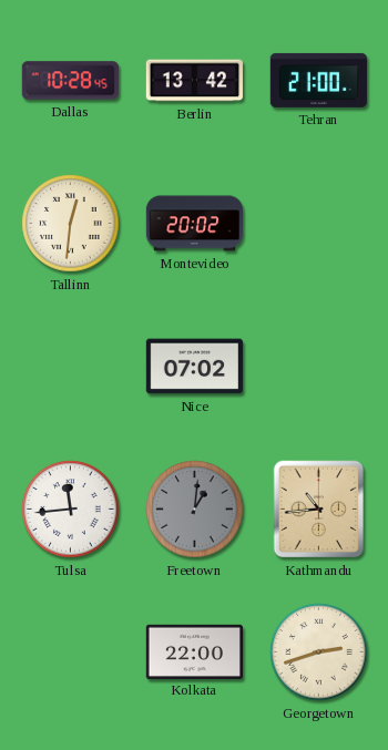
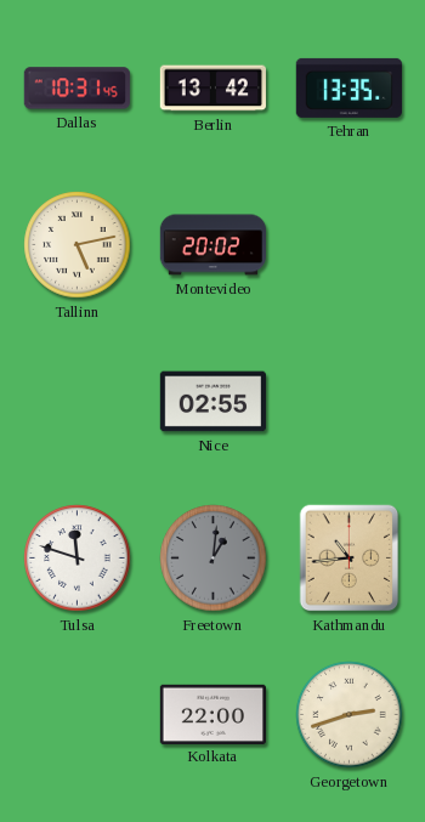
Dallas: 10:28 -> 10:31 (76, 89)
Tehran: 21:00 -> 13:35 (348, 87)
Tallinn: 12:31 -> 5:13 (78, 245)
Nice: 07:02 -> 02:55 (212, 402)
Tulsa: 11:44 -> 11:48 (78, 559)
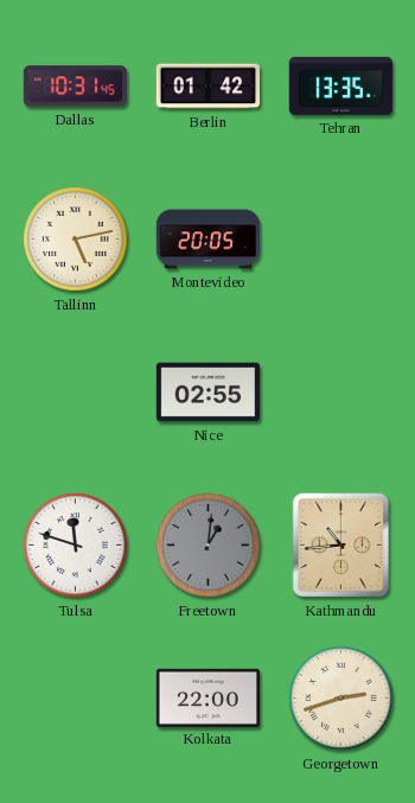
Berlin: 13:42 -> 01:42 (207, 87)
Montevideo: 20:02 -> 20:05 (207, 240)
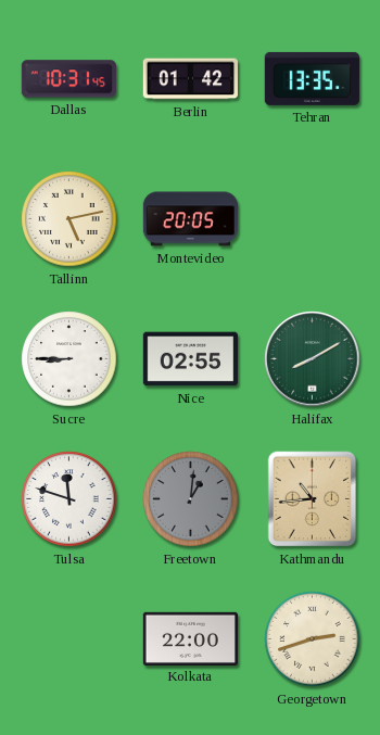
Sucre: none -> 8:45 (69, 359)
Halifax: none -> 8:10 (313, 359)
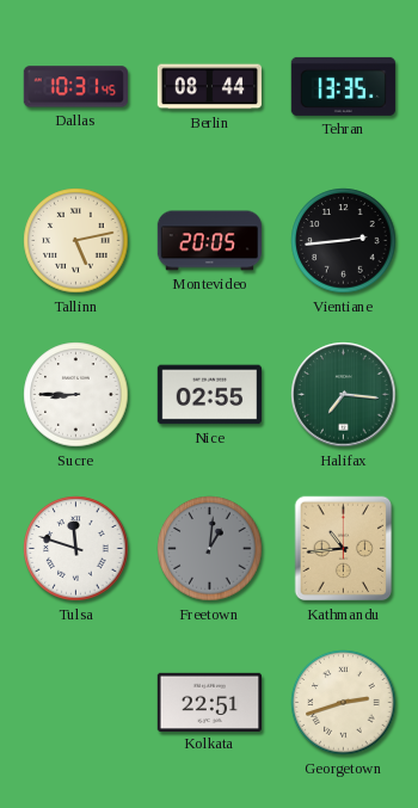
Berlin: 01:42 -> 08:44 (209, 87)
Vientiane: none -> 2:44 (344, 241)
Halifax: 8:10 -> 7:16 (344, 395)
Kolkata: 22:00 -> 22:51 (209, 702)
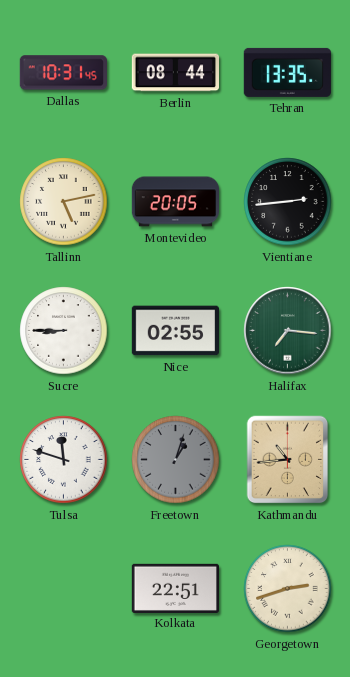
Freetown: 1:01 -> 1:03 (176, 460)
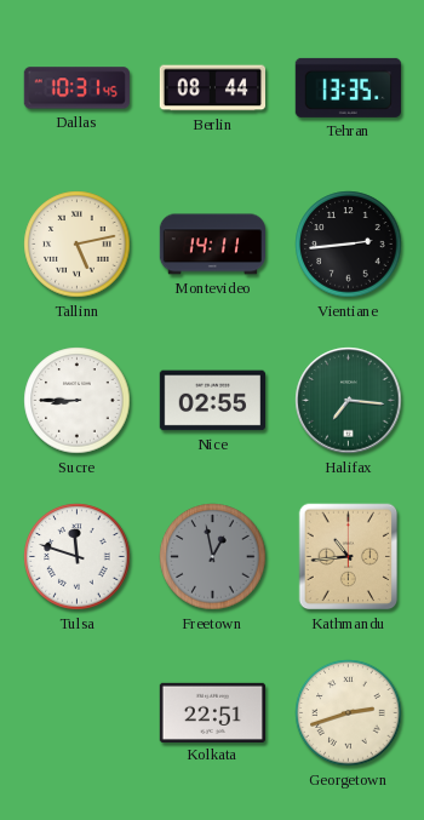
Montevideo: 20:05 -> 14:11 (212, 245)
Freetown: 1:03 -> 12:58 (213, 557)
